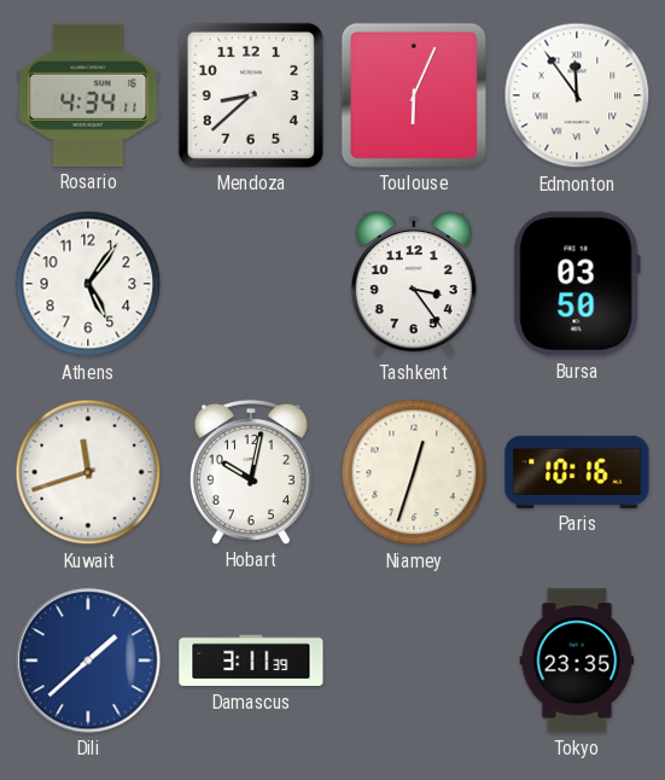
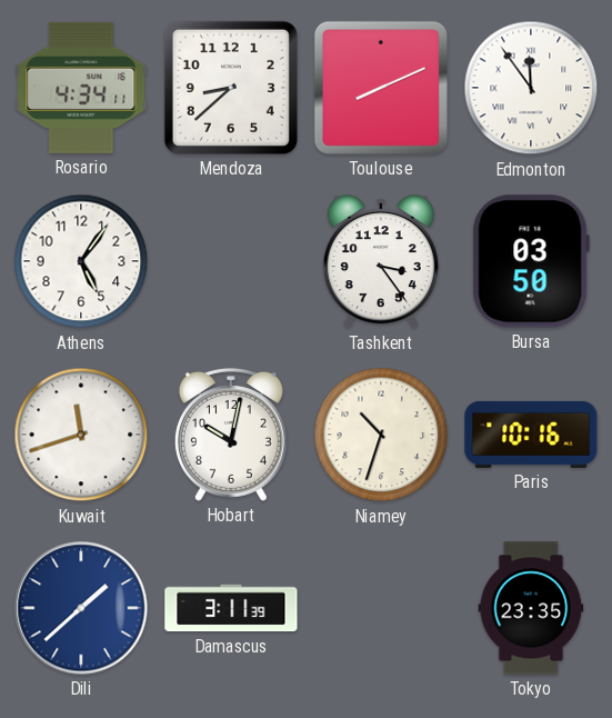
Toulouse: 6:04 -> 8:11 (381, 88)
Niamey: 12:33 -> 10:33 (381, 435)
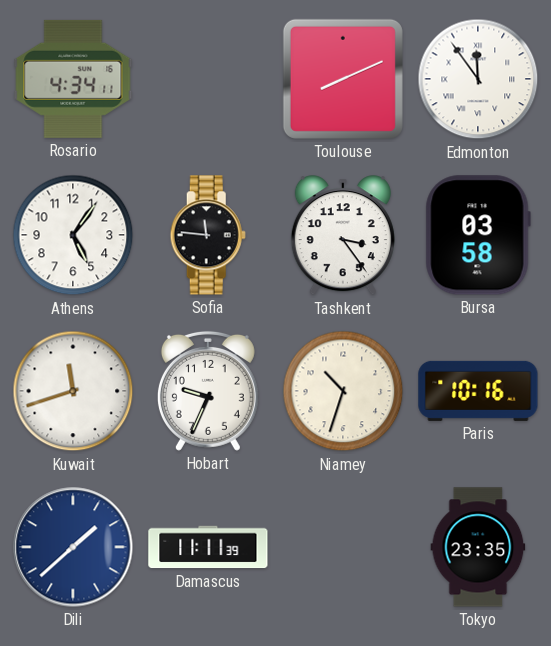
Mendoza: 8:38 -> none (231, 88)
Sofia: none -> 11:46 (208, 235)
Bursa: 03:50 -> 03:58 (478, 235)
Hobart: 10:02 -> 9:34 (208, 391)
Damascus: 3:11 -> 11:11 (208, 547)
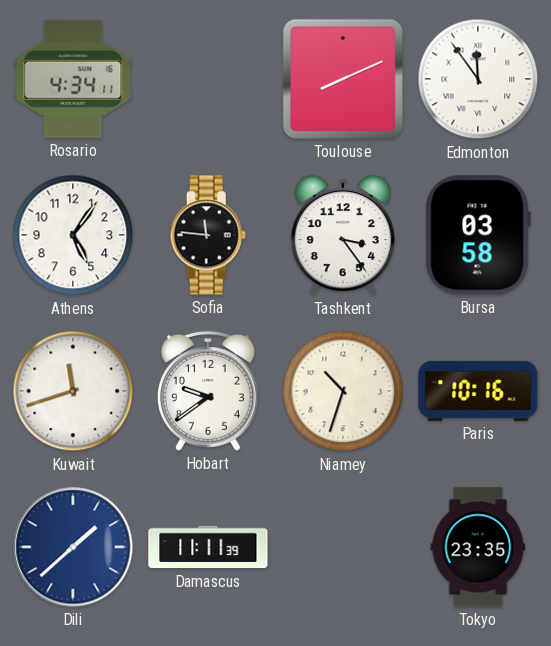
Hobart: 9:34 -> 9:39 (208, 391)
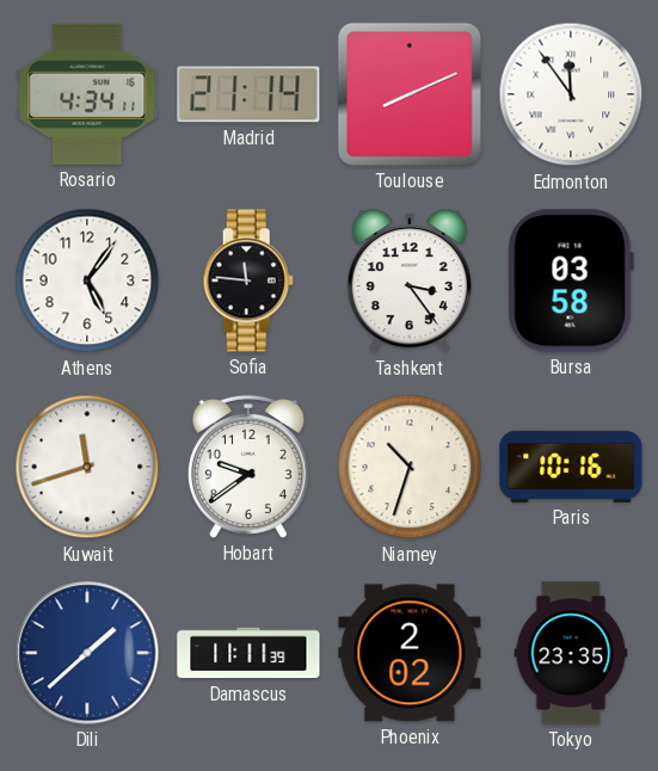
Madrid: none -> 21:14 (248, 94)
Phoenix: none -> 2:02 (410, 653)
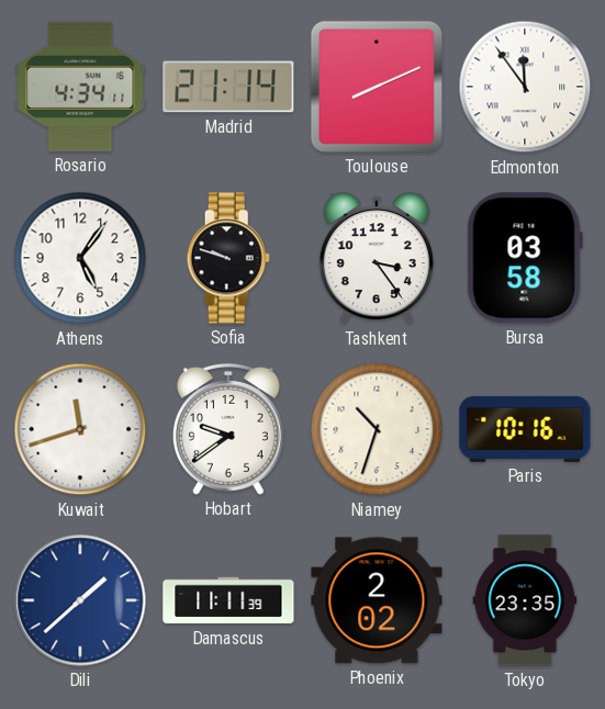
Sofia: 11:46 -> 9:48 (228, 258)
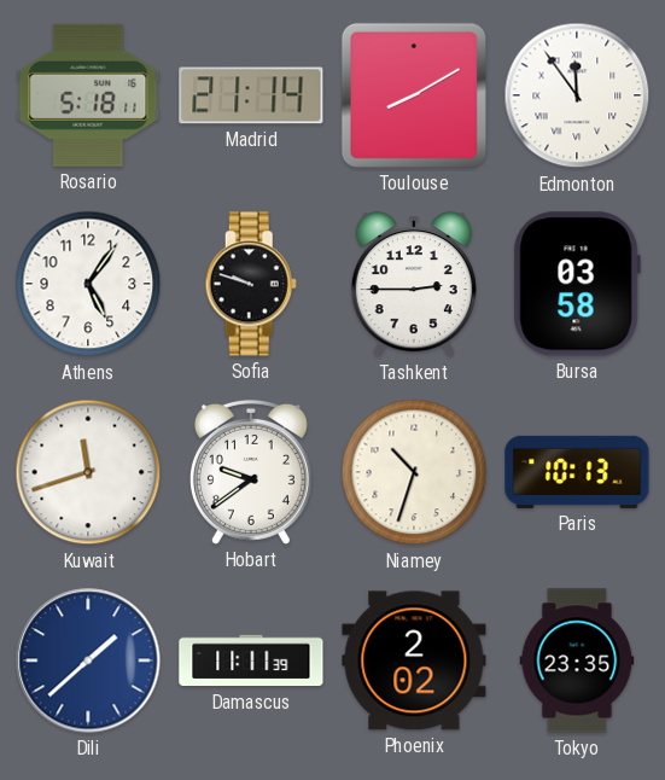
Rosario: 4:34 -> 5:18 (88, 95)
Toulouse: 8:11 -> 8:10 (414, 95)
Tashkent: 3:24 -> 2:45 (414, 285)
Paris: 10:16 -> 10:13 (577, 472)
